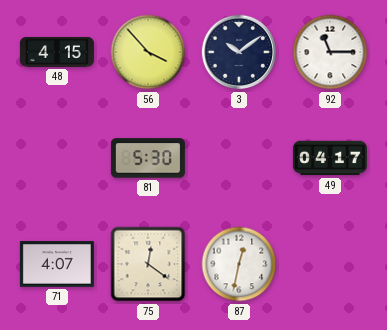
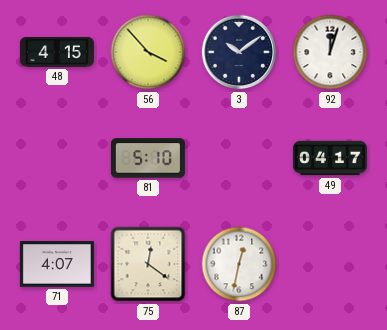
92: 11:15 -> 12:03 (330, 52)
81: 5:30 -> 5:10 (148, 158)
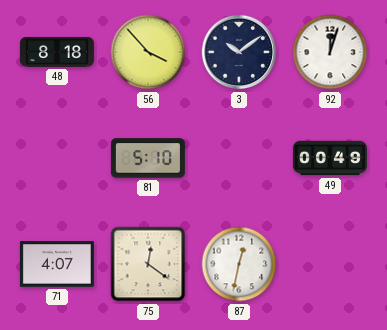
48: 4:15 -> 8:18 (57, 52)
49: 04:17 -> 00:49 (330, 158)
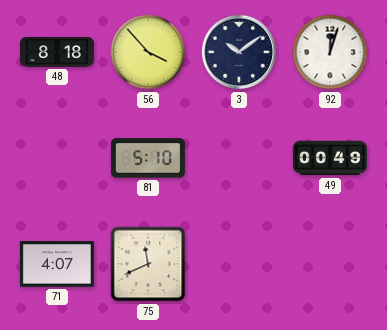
75: 12:21 -> 11:41 (148, 264)
87: 12:32 -> none (239, 264)
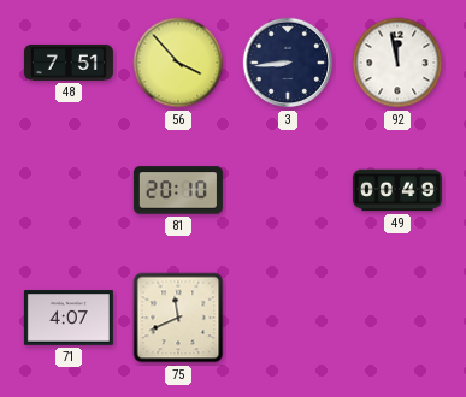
48: 8:18 -> 7:51 (69, 63)
3: 10:09 -> 8:44 (288, 63)
92: 12:03 -> 11:58 (397, 63)
81: 5:10 -> 20:10 (178, 190)
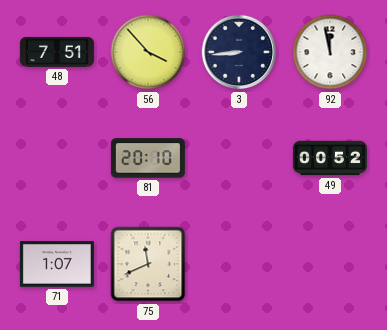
49: 00:49 -> 00:52 (330, 158)
71: 4:07 -> 1:07 (57, 264)
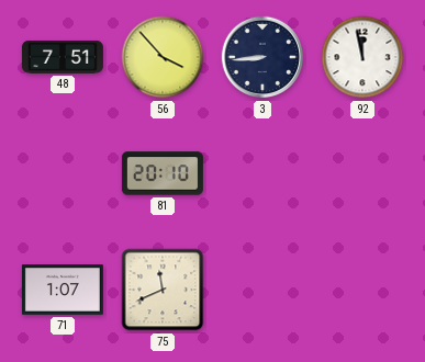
49: 00:52 -> none (330, 158)
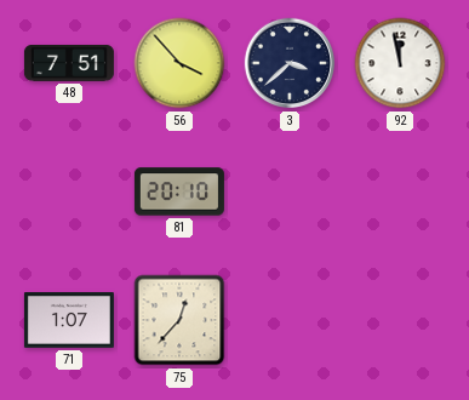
3: 8:44 -> 3:38 (290, 63)
75: 11:41 -> 12:37 (179, 320)
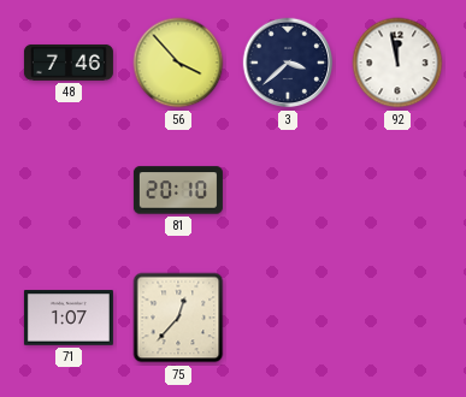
48: 7:51 -> 7:46 (69, 63)
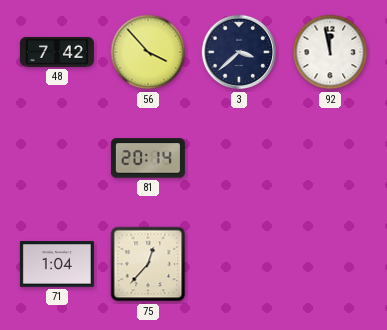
48: 7:46 -> 7:42 (57, 52)
81: 20:10 -> 20:14 (148, 158)
71: 1:07 -> 1:04 (57, 264)
